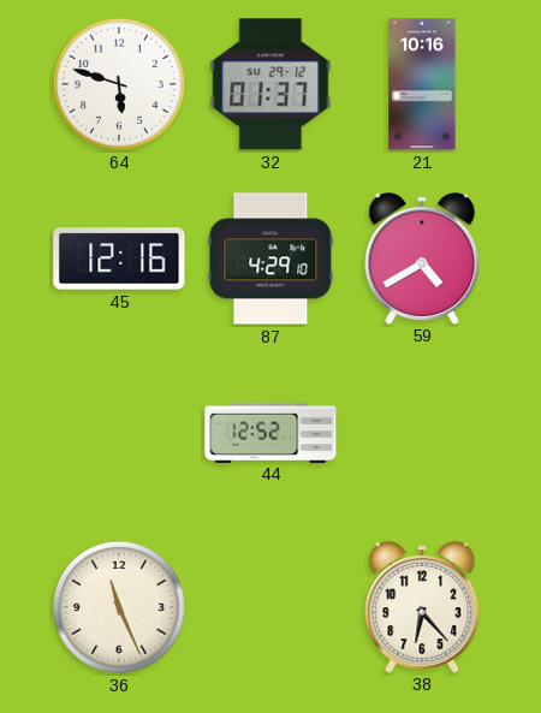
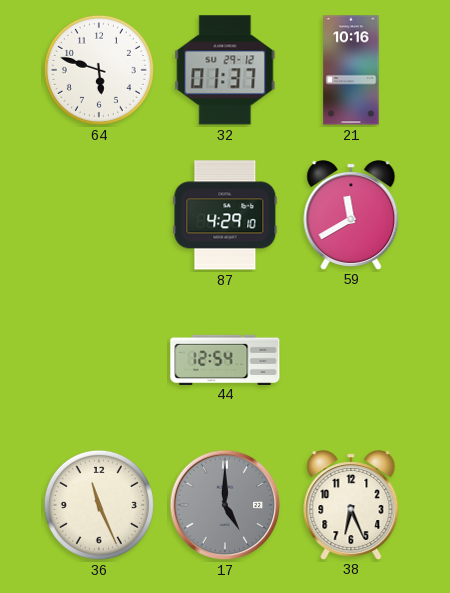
45: 12:16 -> none (119, 259)
59: 4:40 -> 11:40 (351, 215)
44: 12:52 -> 12:54 (225, 359)
17: none -> 5:00 (225, 505)
38: 6:23 -> 6:26 (351, 505)
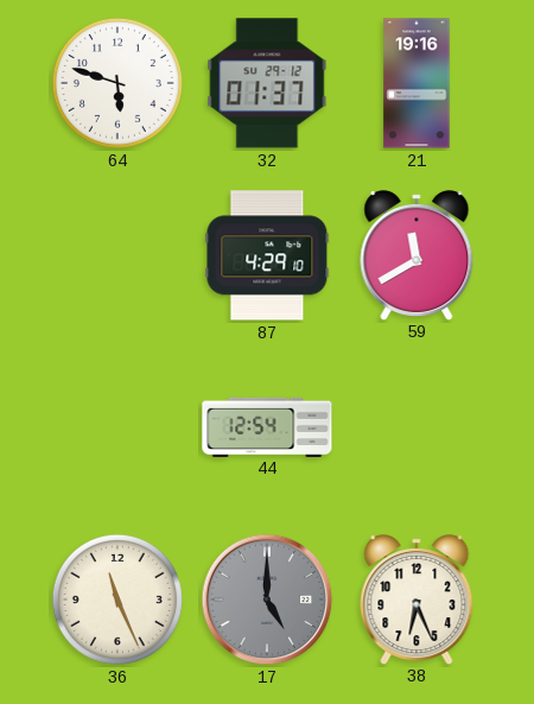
21: 10:16 -> 19:16 (417, 83)
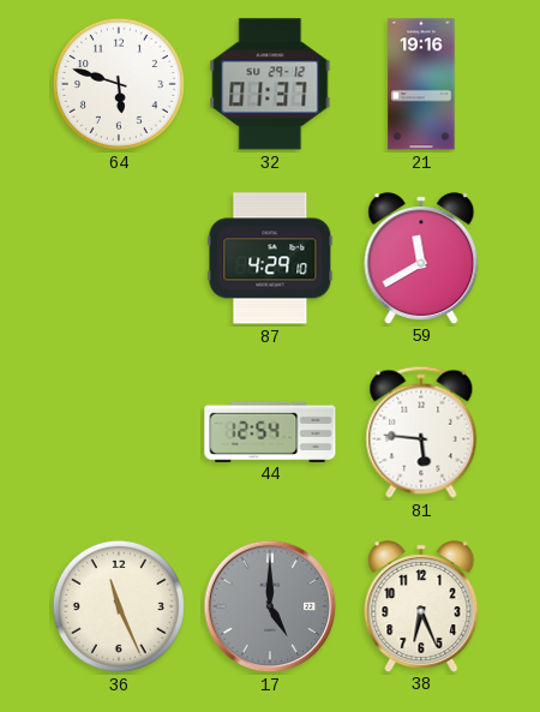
81: none -> 5:46 (421, 432)
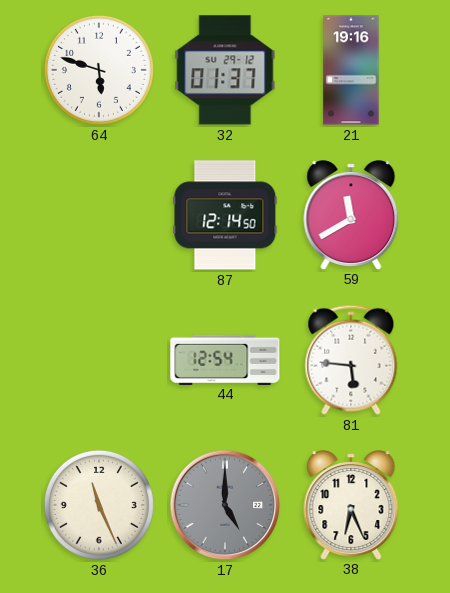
87: 4:29 -> 12:14 (225, 215)
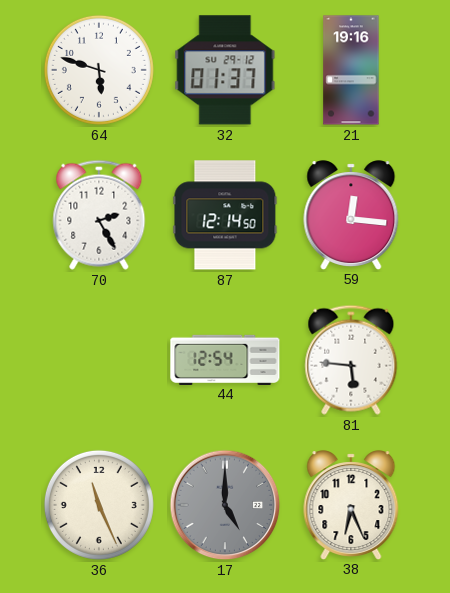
70: none -> 2:25 (99, 215)
59: 11:40 -> 12:16 (351, 215)
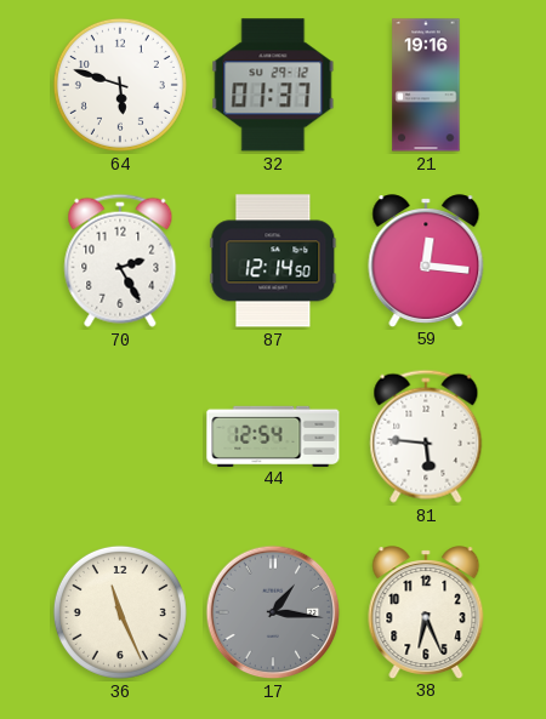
17: 5:00 -> 1:16 (273, 612)
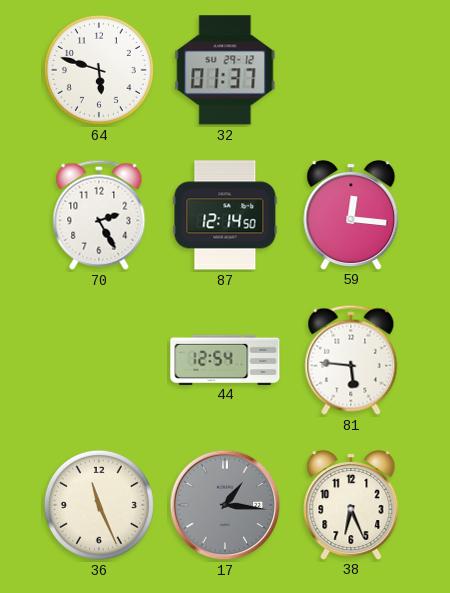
21: 19:16 -> none (426, 85)
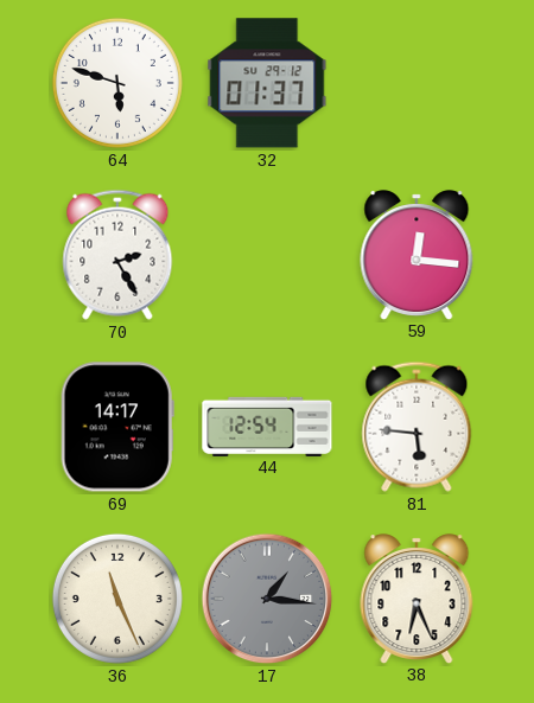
87: 12:14 -> none (225, 215)
69: none -> 14:17 (117, 427)
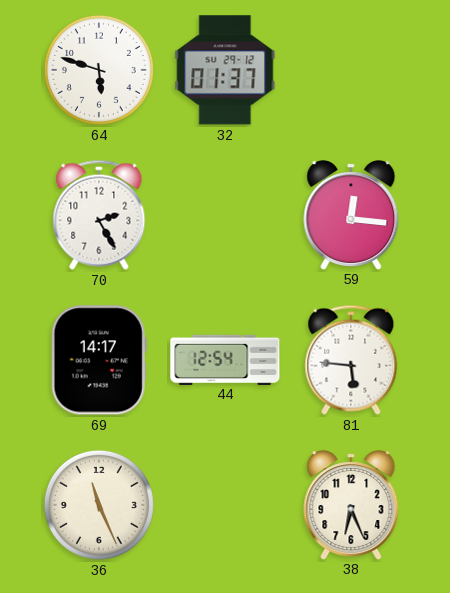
17: 1:16 -> none (267, 599)
